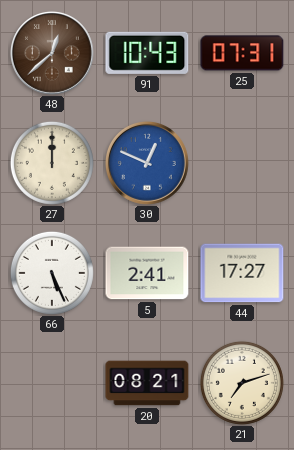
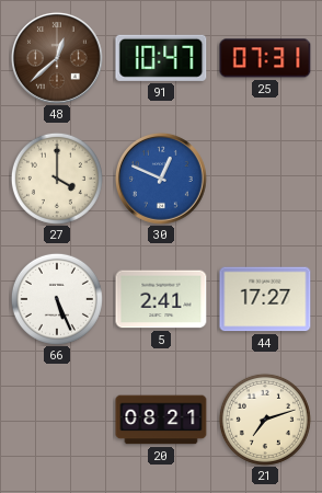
91: 10:43 -> 10:47 (161, 58)
27: 12:00 -> 4:00 (57, 179)
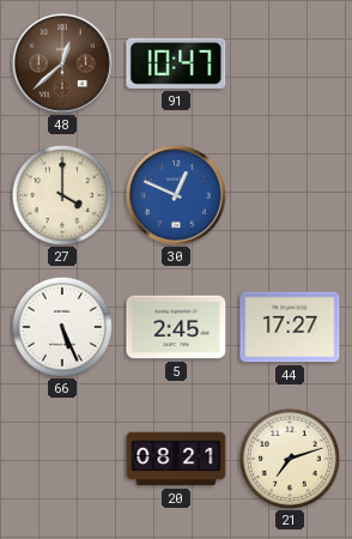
25: 07:31 -> none (265, 58)
5: 2:41 -> 2:45 (176, 327)
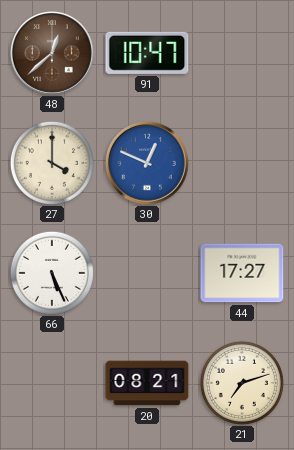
5: 2:45 -> none (176, 327)
